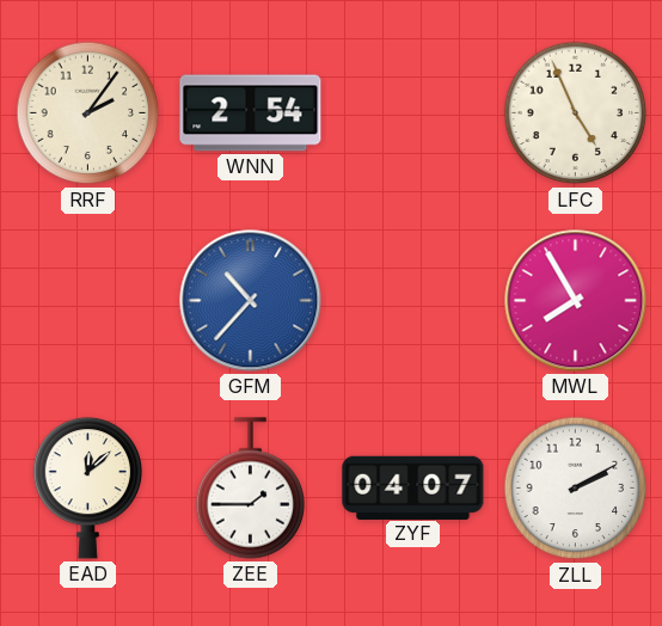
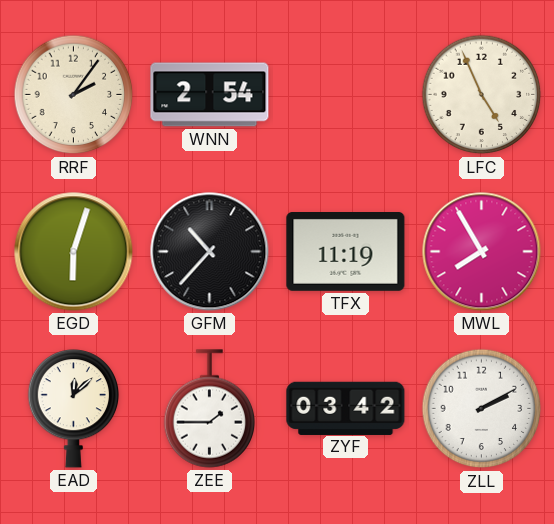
EGD: none -> 6:03 (74, 252)
GFM dial: blue -> black (210, 252)
TFX: none -> 11:19 (346, 252)
ZYF: 04:07 -> 03:42 (346, 408)
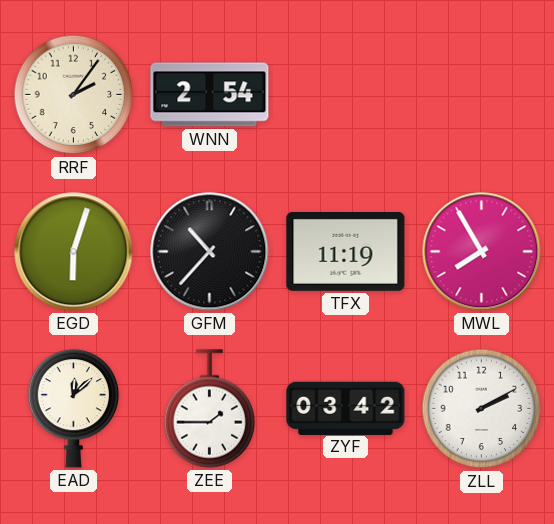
LFC: 4:56 -> none (482, 95)
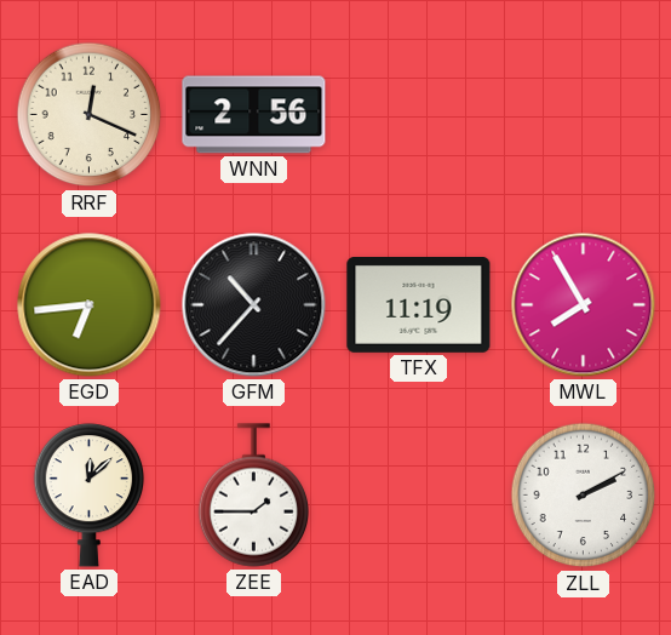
RRF: 2:06 -> 12:19 (90, 115)
WNN: 2:54 -> 2:56 (254, 115)
EGD: 6:03 -> 6:44 (90, 305)
ZYF: 03:42 -> none (346, 408)
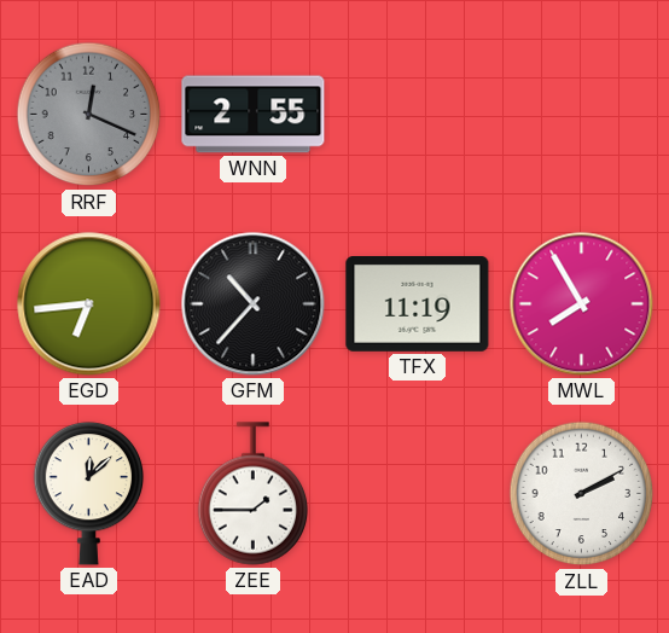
RRF dial: cream -> grey (89, 115)
WNN: 2:56 -> 2:55 (254, 115)
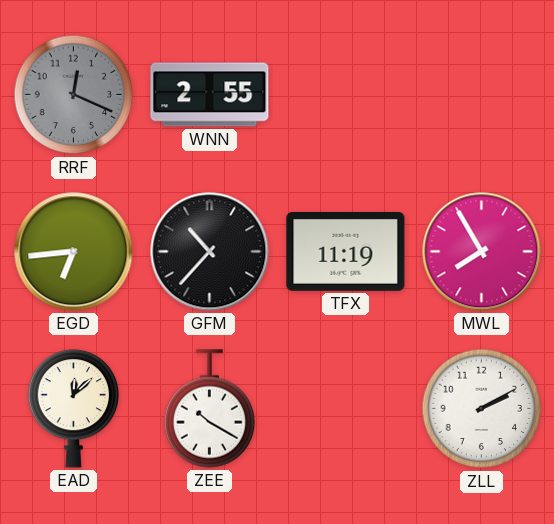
ZEE: 1:45 -> 10:20 (210, 409)
